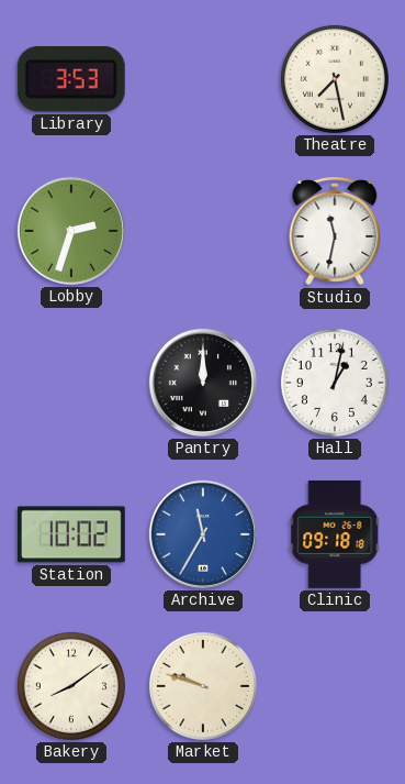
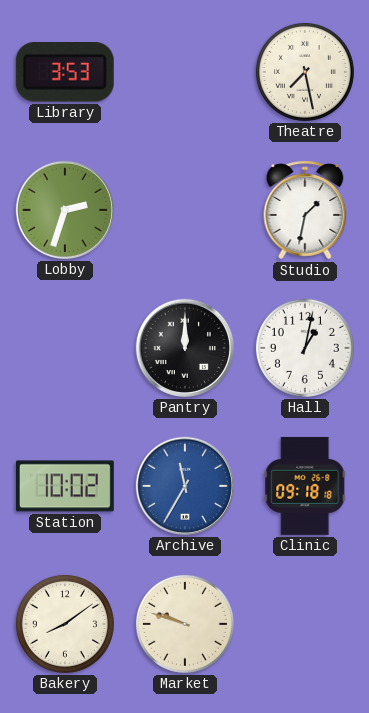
Studio: 11:32 -> 1:32 (305, 210)
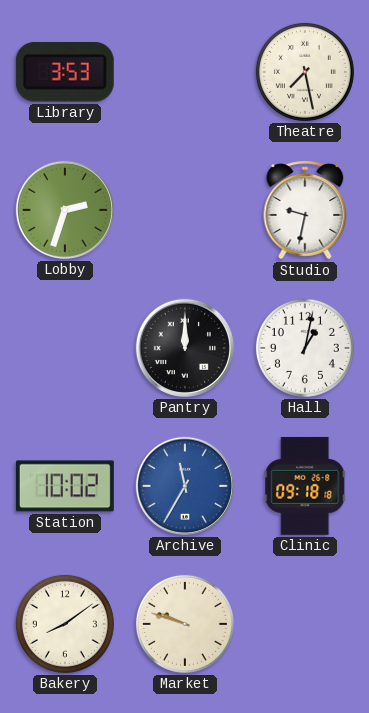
Studio: 1:32 -> 9:32 (305, 210)
